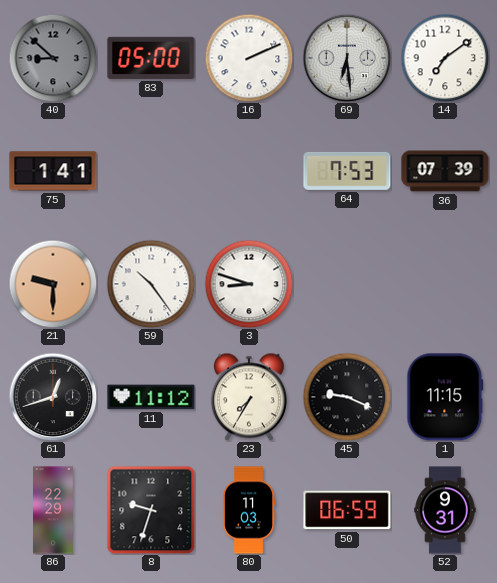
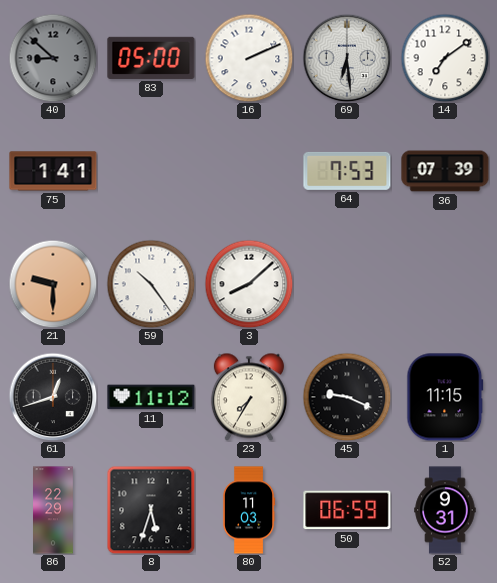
3: 8:48 -> 8:08 (249, 284)
8: 9:33 -> 5:33 (151, 510)
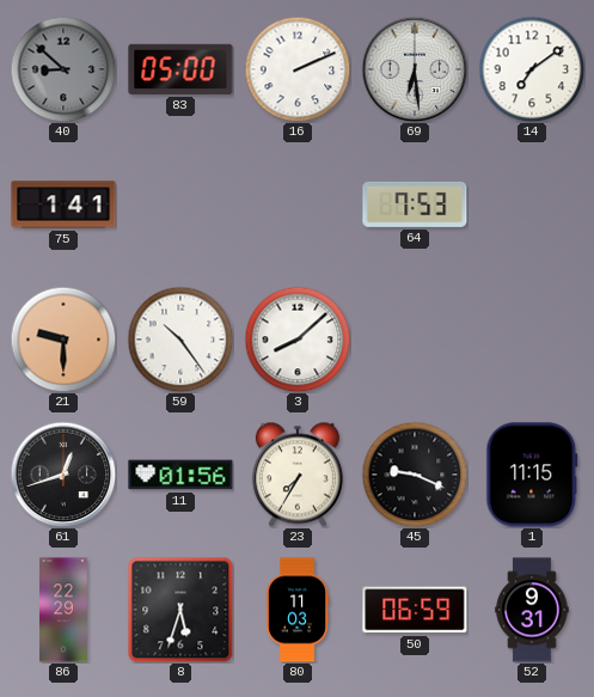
36: 07:39 -> none (445, 171)
11: 11:12 -> 01:56 (180, 475)
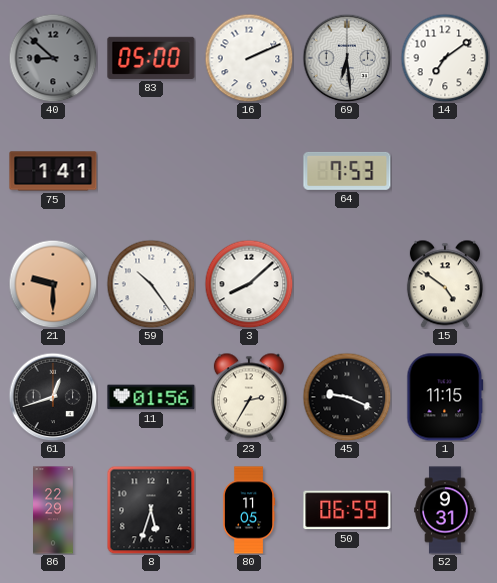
15: none -> 4:51 (445, 284)
23: 7:35 -> 2:35 (249, 397)
80: 11:03 -> 11:05 (249, 510)
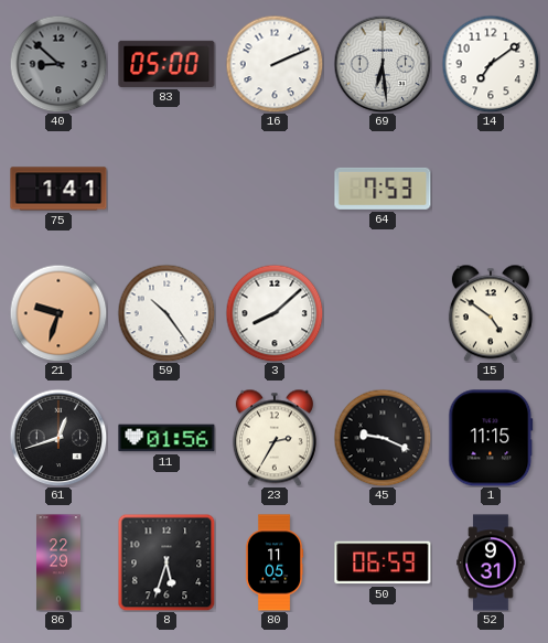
21: 9:30 -> 9:33 (58, 313)
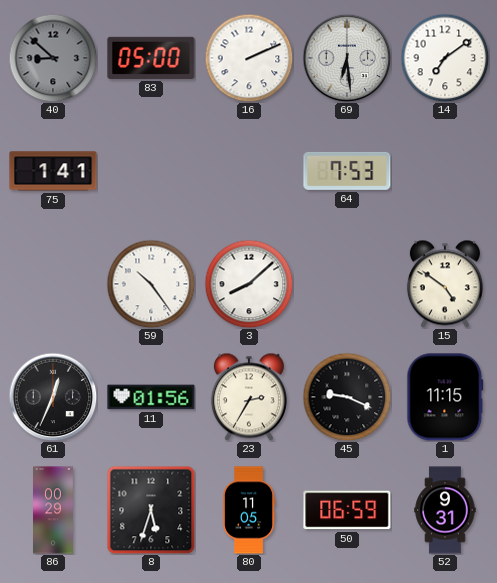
21: 9:33 -> none (58, 313)
61: 12:42 -> 12:34 (53, 397)
86: 22:29 -> 00:29 (54, 510)
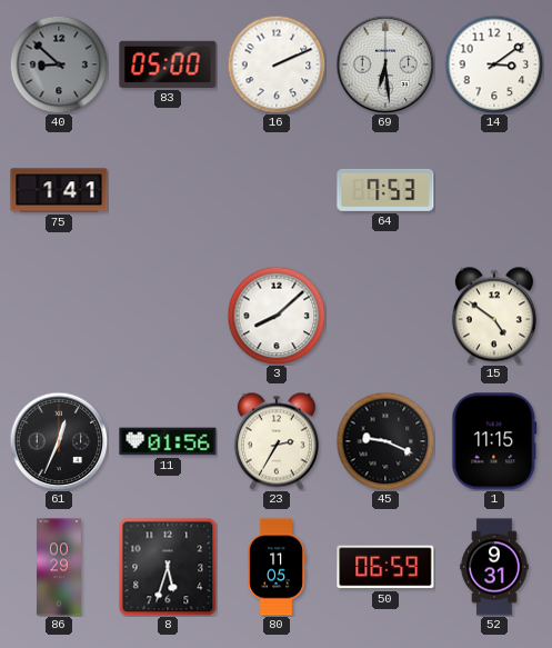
14: 7:09 -> 3:09 (494, 64)
59: 10:24 -> none (151, 284)
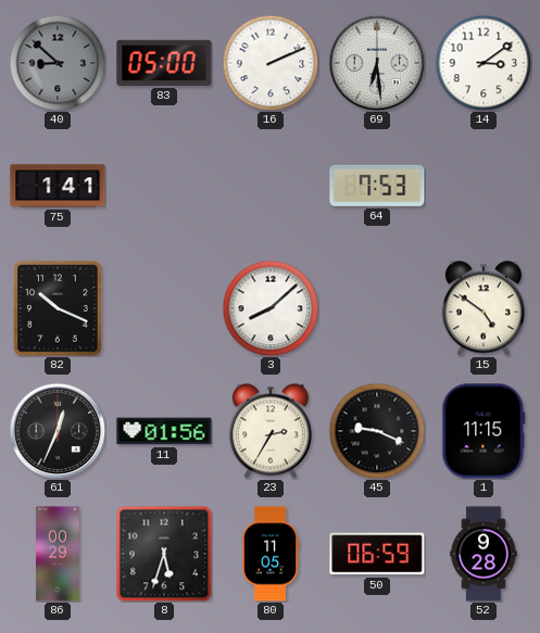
82: none -> 10:19 (59, 308)
52: 9:31 -> 9:28 (484, 554)
